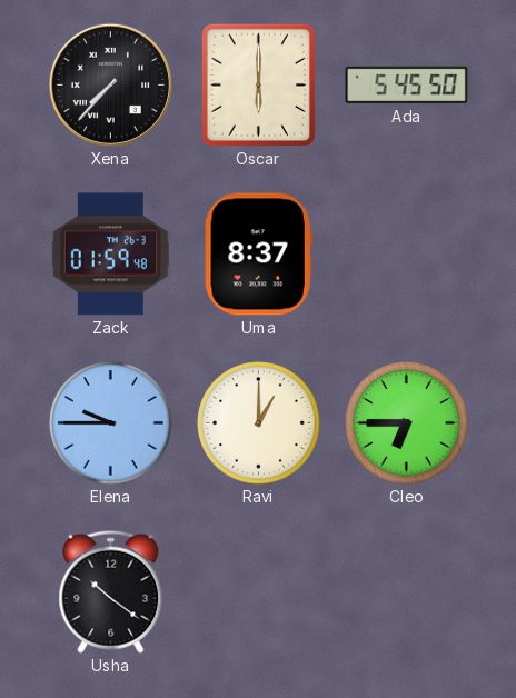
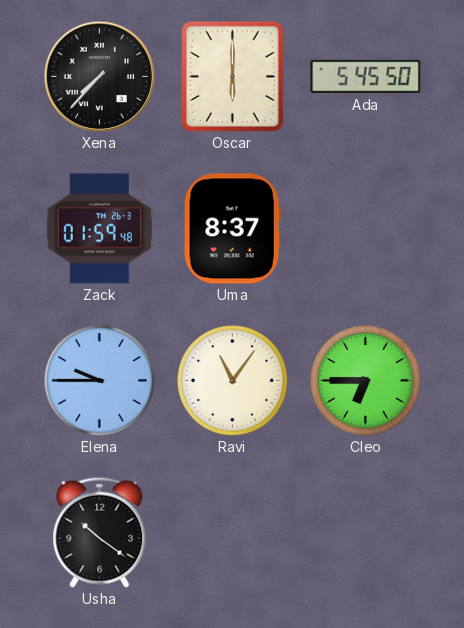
Ravi: 1:00 -> 11:06 (233, 381)
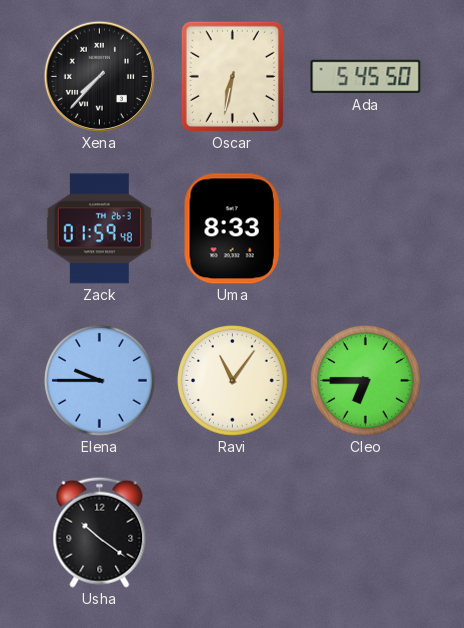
Oscar: 6:00 -> 6:32 (232, 76)
Uma: 8:37 -> 8:33 (232, 229)
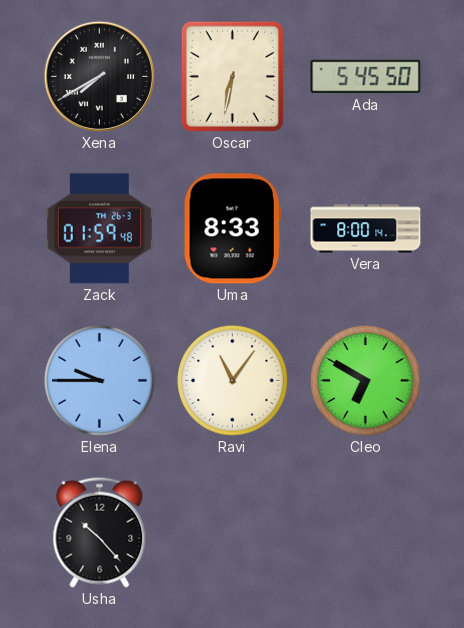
Xena: 7:37 -> 7:40 (99, 76)
Vera: none -> 8:00 (366, 229)
Cleo: 6:45 -> 6:50 (366, 381)
Usha: 10:21 -> 10:23 (100, 532)
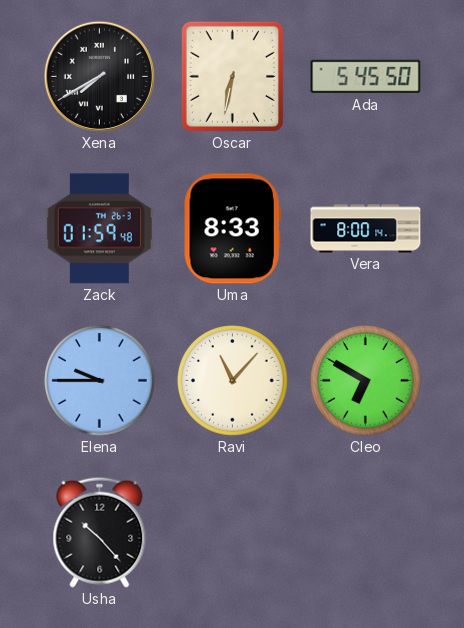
Ravi: 11:06 -> 11:07 (233, 381)
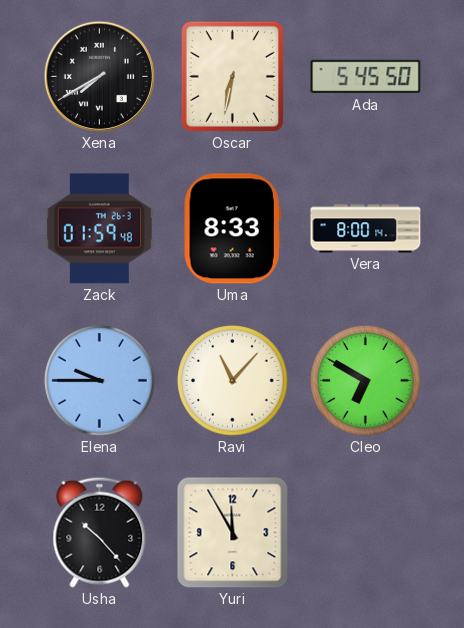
Yuri: none -> 11:55 (233, 533)
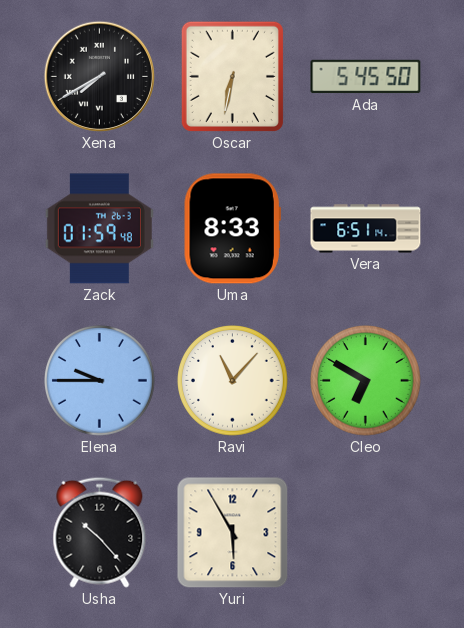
Vera: 8:00 -> 6:51 (366, 229)
Yuri: 11:55 -> 5:55 (233, 533)
